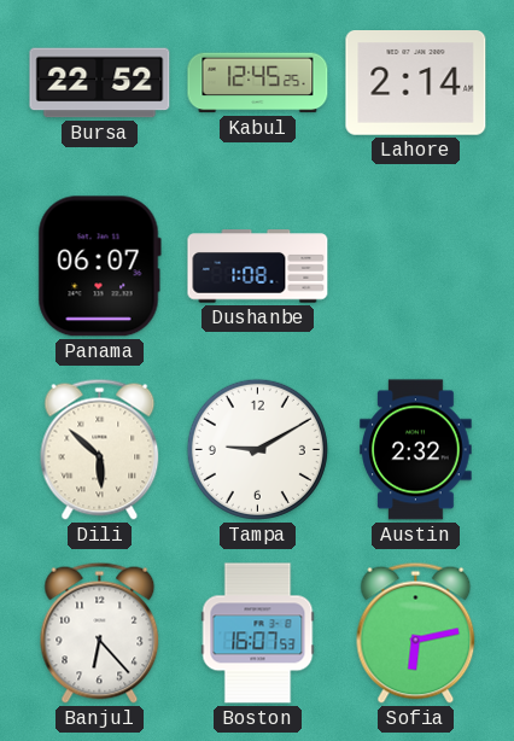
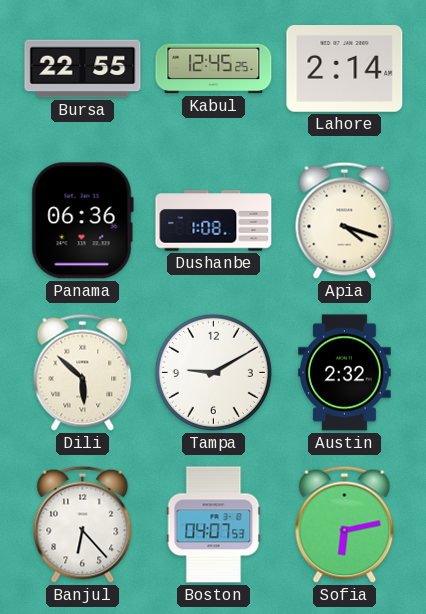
Bursa: 22:52 -> 22:55 (83, 69)
Panama: 06:07 -> 06:36 (82, 221)
Apia: none -> 4:18 (345, 220)
Boston: 16:07 -> 04:07 (214, 525)
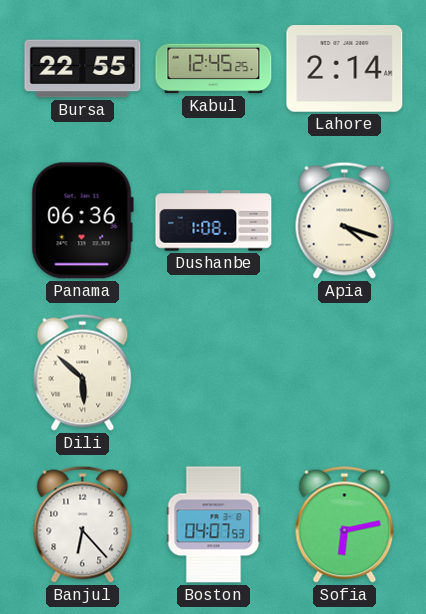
Tampa: 9:10 -> none (213, 372)
Austin: 2:32 -> none (345, 373)
